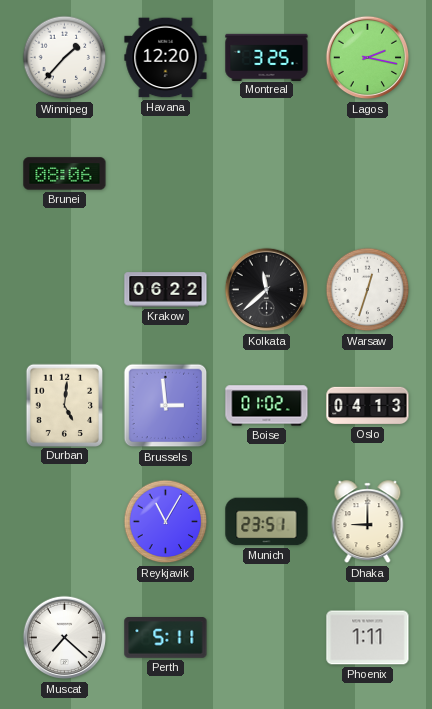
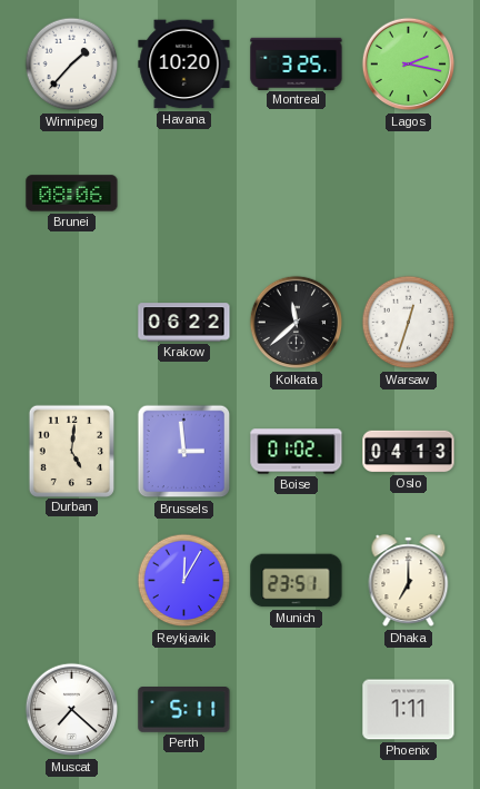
Havana: 12:20 -> 10:20 (184, 65)
Reykjavik: 11:05 -> 12:05 (184, 581)
Dhaka: 9:00 -> 7:00 (409, 581)
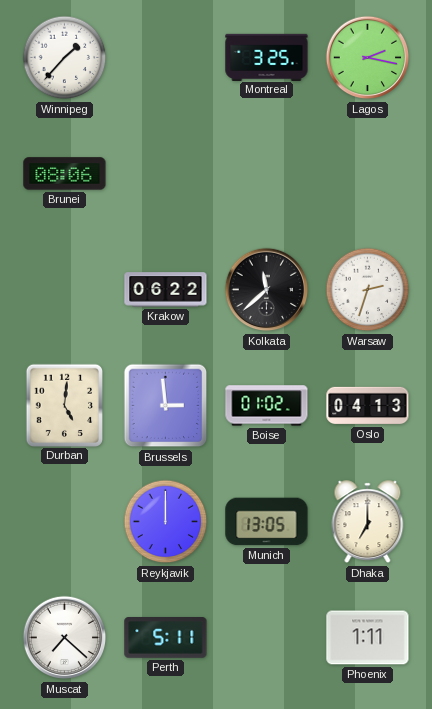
Havana: 10:20 -> none (184, 65)
Warsaw: 12:33 -> 2:33 (368, 290)
Reykjavik: 12:05 -> 12:00 (166, 522)
Munich: 23:51 -> 13:05 (267, 522)
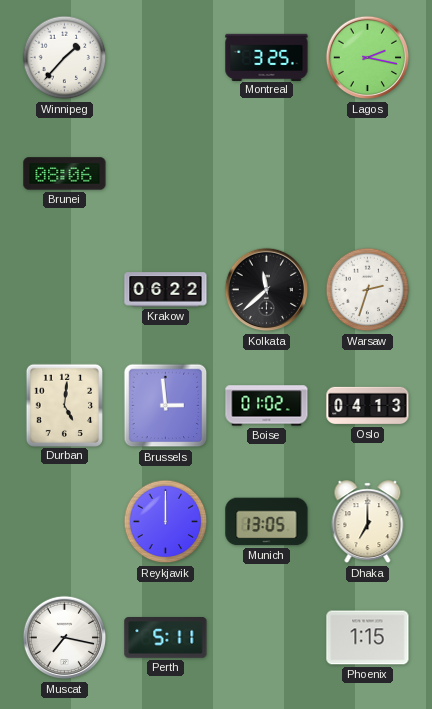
Muscat: 7:22 -> 7:17 (65, 638)
Phoenix: 1:11 -> 1:15 (368, 638)
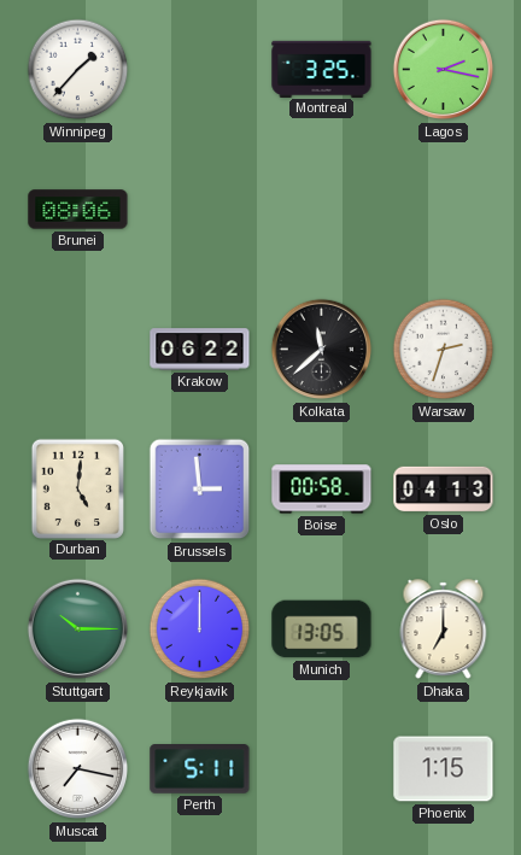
Boise: 01:02 -> 00:58 (322, 490)
Stuttgart: none -> 10:15 (78, 629)
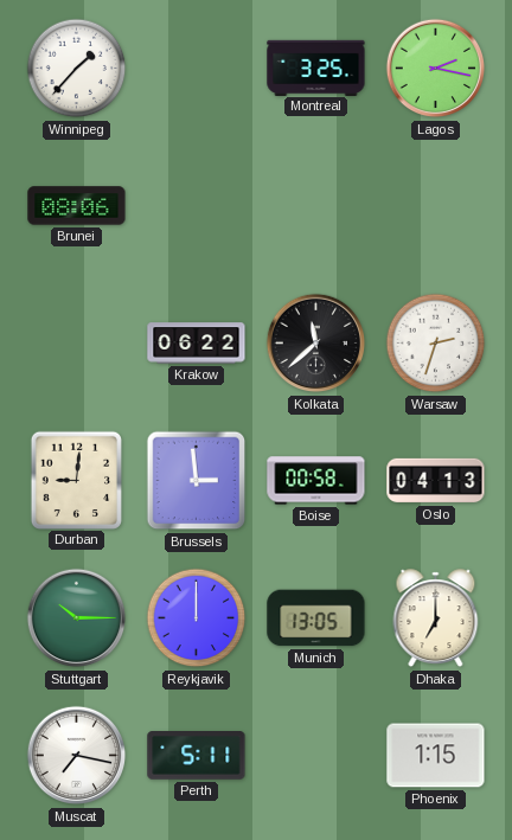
Durban: 5:01 -> 9:01 (76, 480)
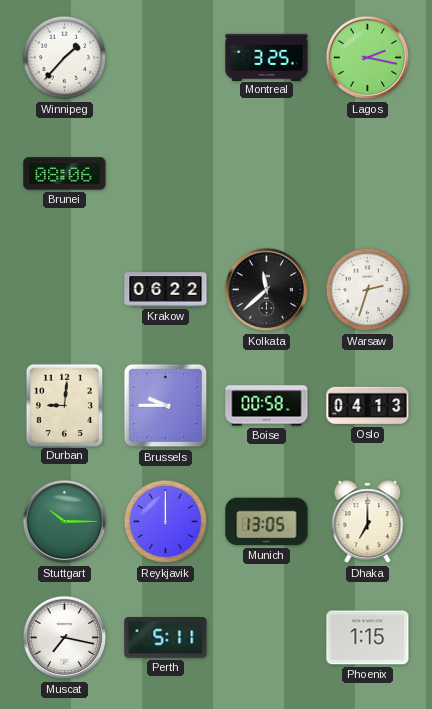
Brussels: 2:59 -> 9:45 (166, 406)
